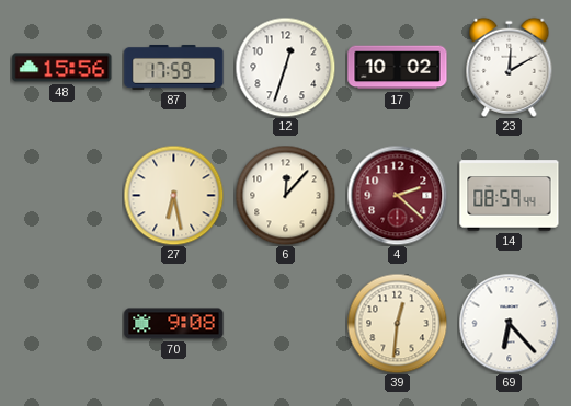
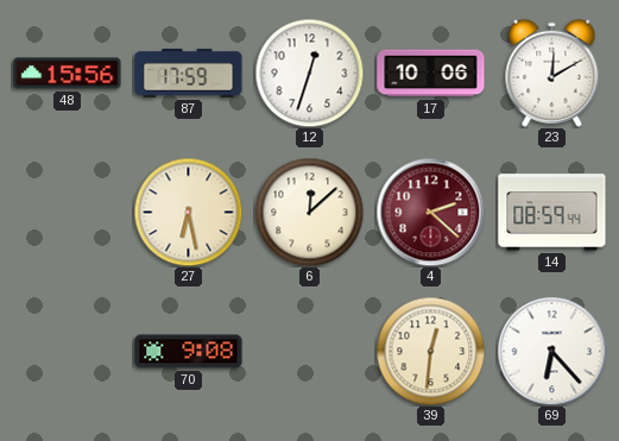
17: 10:02 -> 10:06 (431, 74)
6: 12:07 -> 12:08 (309, 212)
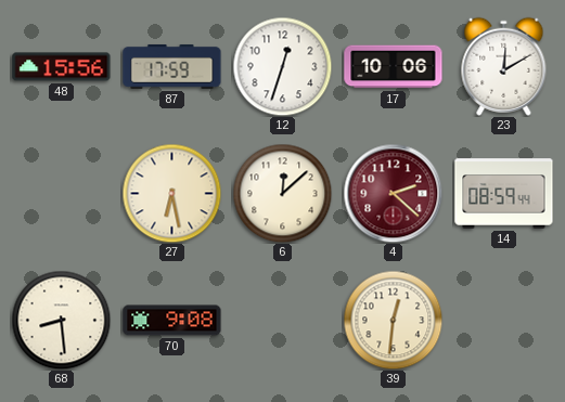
68: none -> 8:29 (61, 320)
69: 6:23 -> none (551, 351)
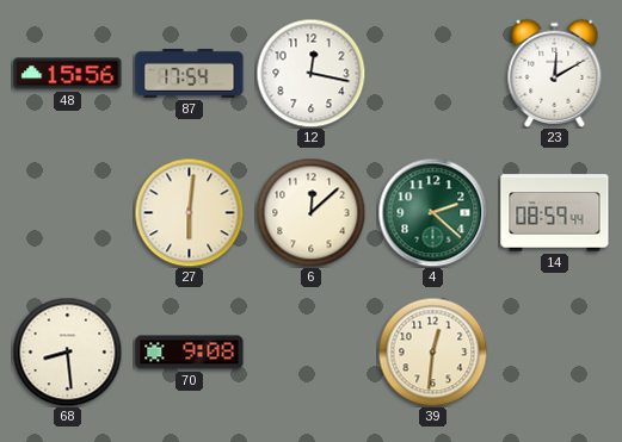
87: 17:59 -> 17:54 (190, 73)
12: 12:33 -> 12:17 (310, 73)
17: 10:06 -> none (394, 67)
27: 6:28 -> 6:01 (189, 212)
4 dial: burgundy -> green (432, 212)
